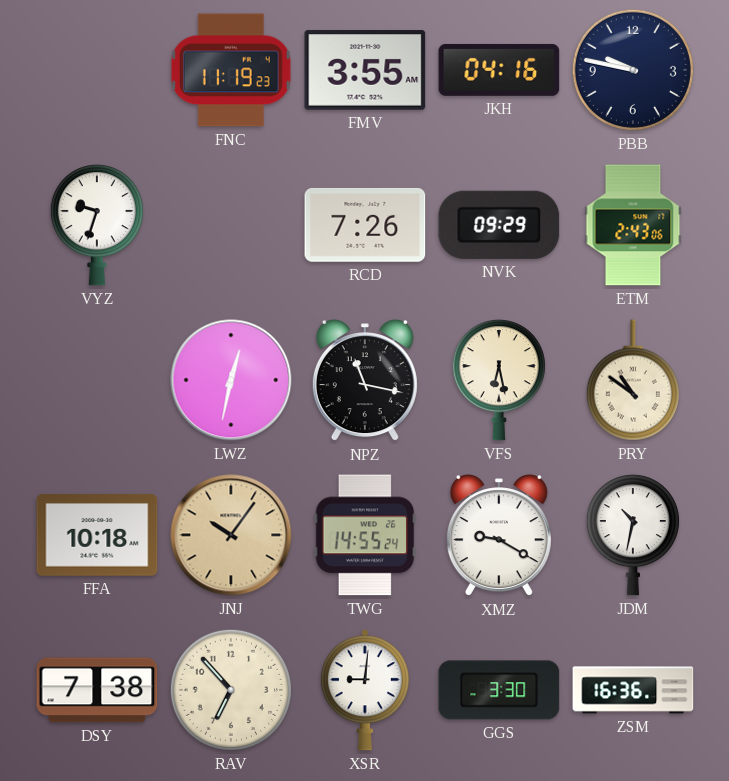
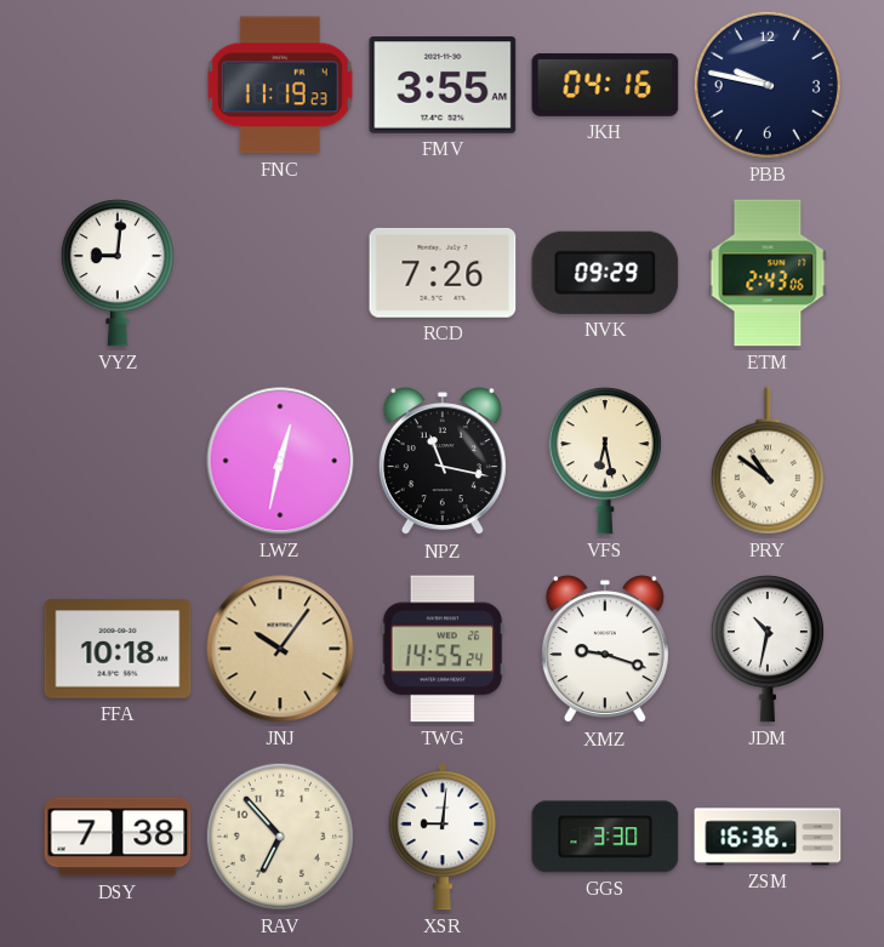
VYZ: 9:33 -> 9:01 (118, 273)
XMZ: 9:20 -> 9:18 (605, 650)
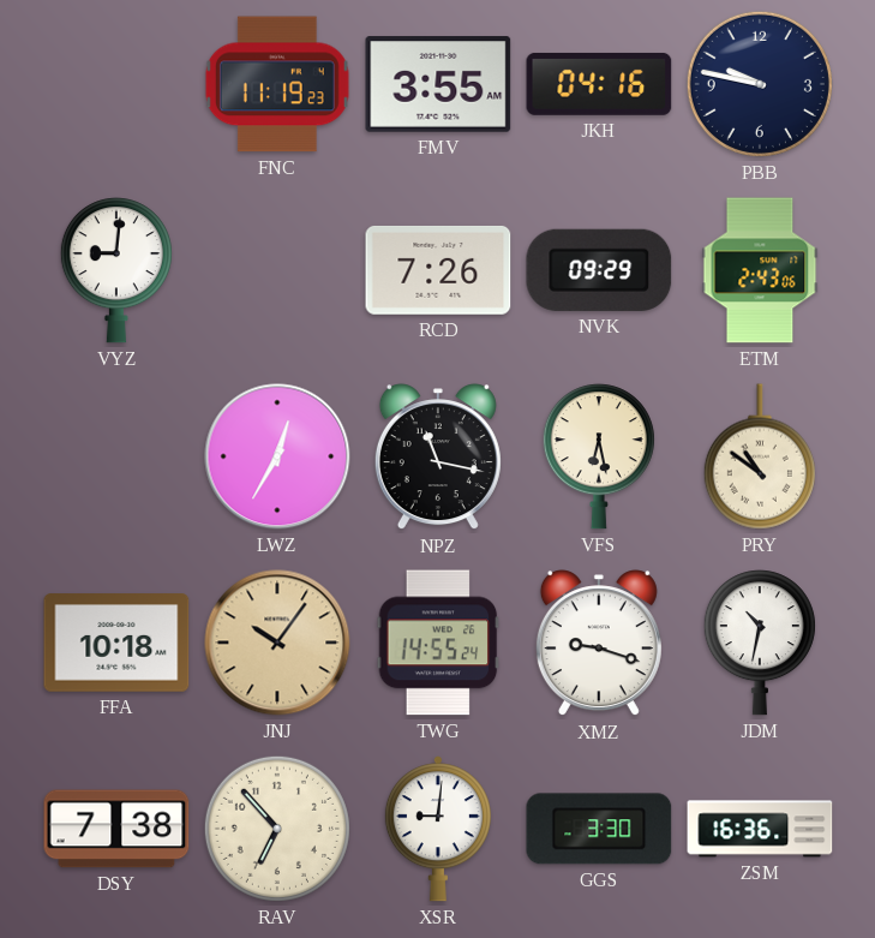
LWZ: 12:32 -> 12:35 (277, 456)
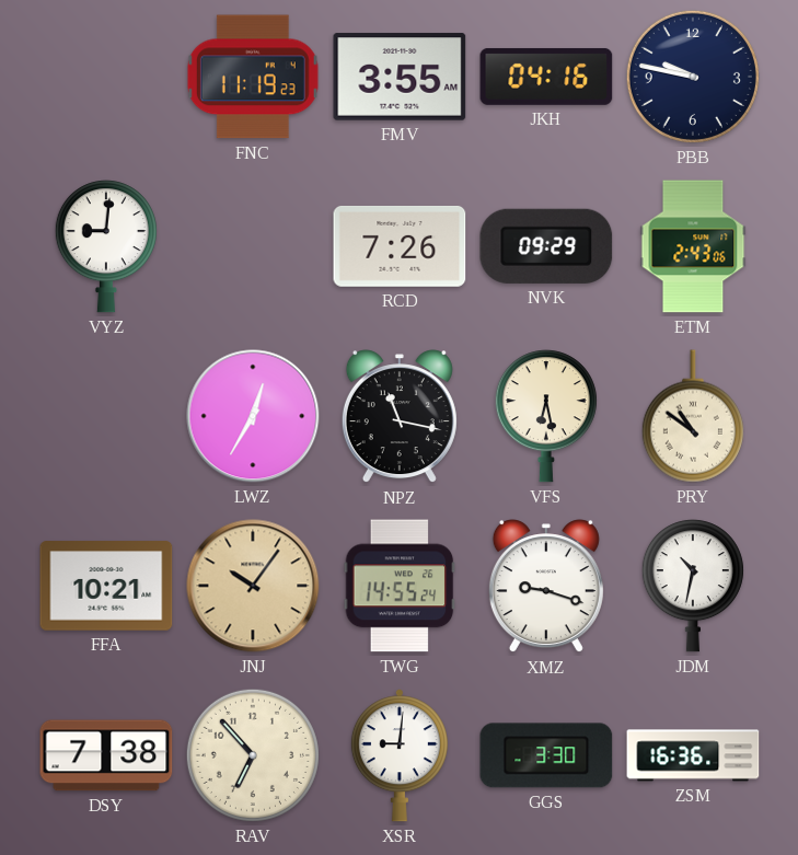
FFA: 10:18 -> 10:21 (106, 586)
